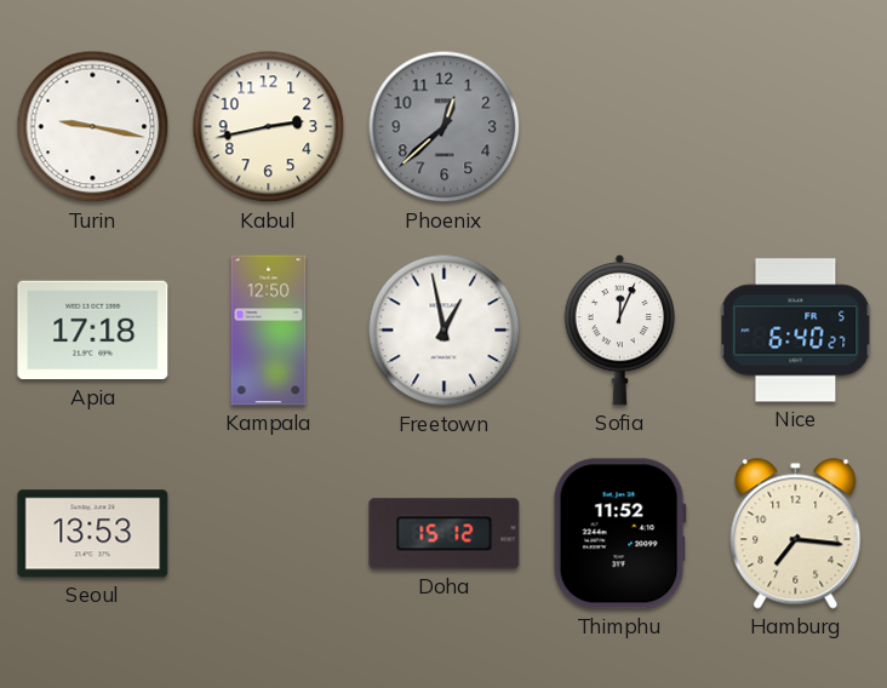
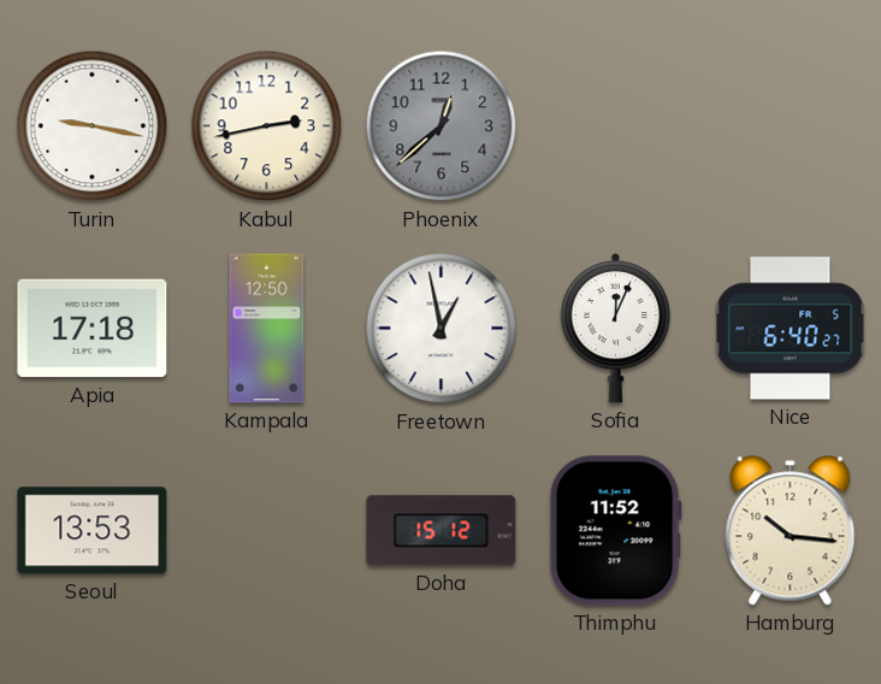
Hamburg: 7:16 -> 10:16 (791, 531)
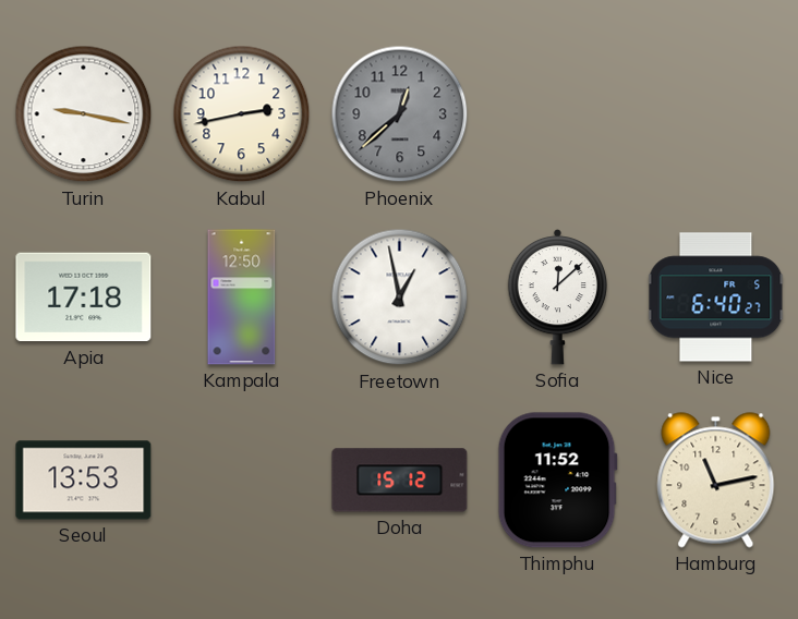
Sofia: 12:04 -> 12:08 (557, 296)
Hamburg: 10:16 -> 11:13 (716, 481)
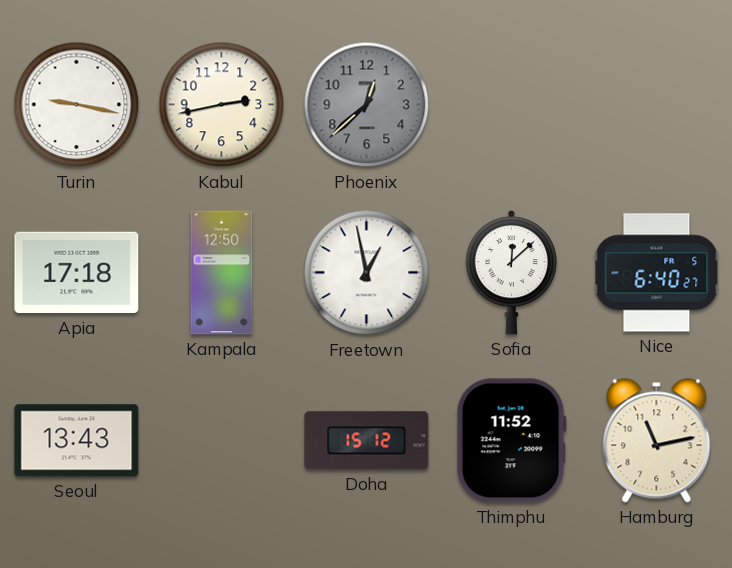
Seoul: 13:53 -> 13:43 (77, 441)
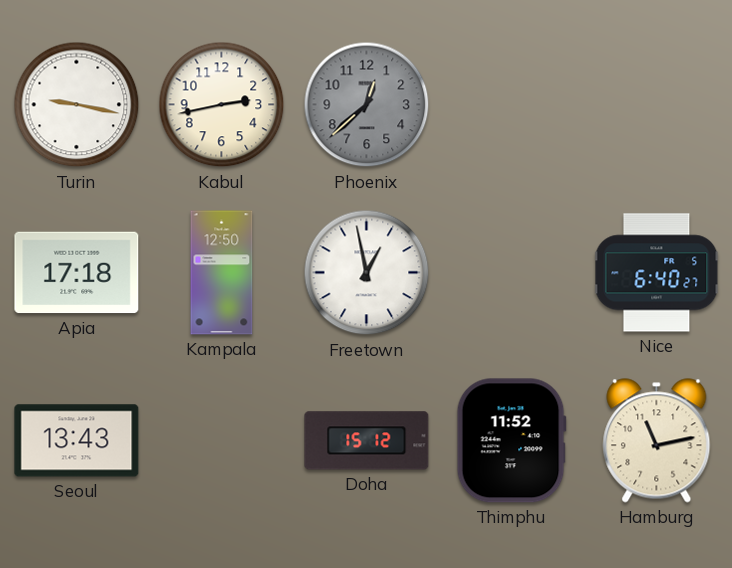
Sofia: 12:08 -> none (511, 272)
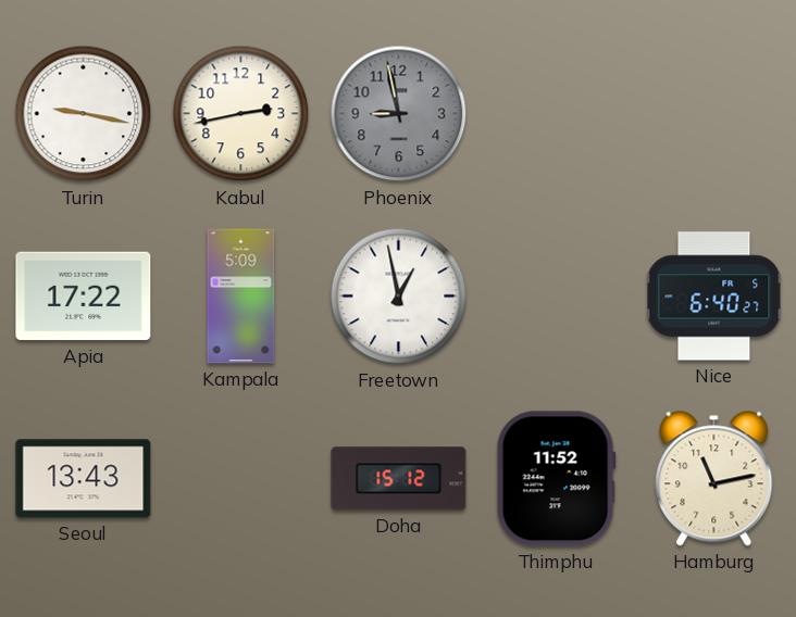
Phoenix: 12:38 -> 8:58 (399, 114)
Apia: 17:18 -> 17:22 (84, 297)
Kampala: 12:50 -> 5:09 (241, 297)
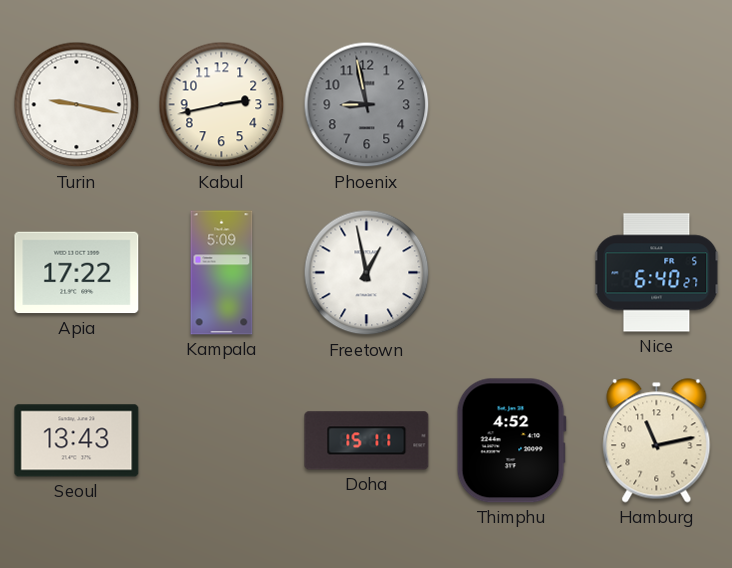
Doha: 15:12 -> 15:11 (367, 441)
Thimphu: 11:52 -> 4:52 (511, 441)
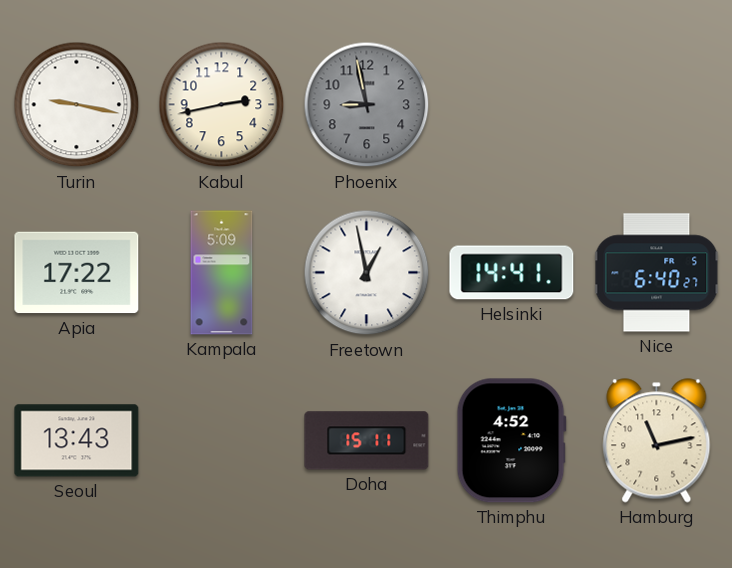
Helsinki: none -> 14:41 (512, 273)
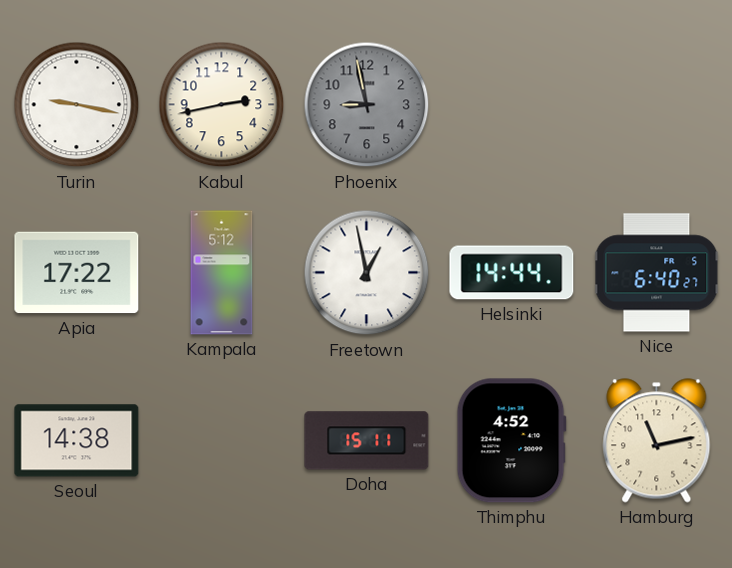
Kampala: 5:09 -> 5:12 (222, 273)
Helsinki: 14:41 -> 14:44 (512, 273)
Seoul: 13:43 -> 14:38 (77, 441)
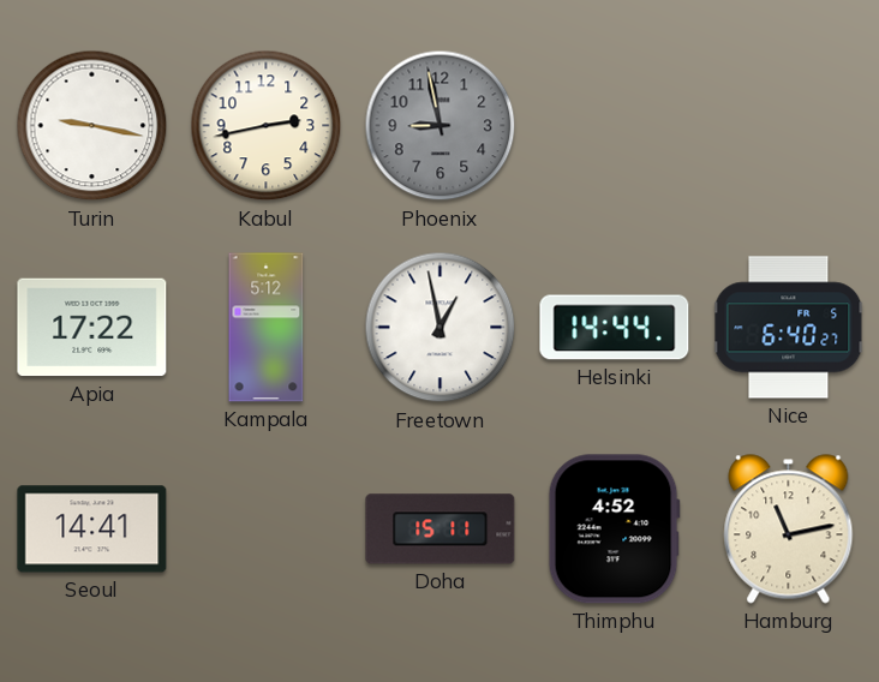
Seoul: 14:38 -> 14:41 (92, 530)
